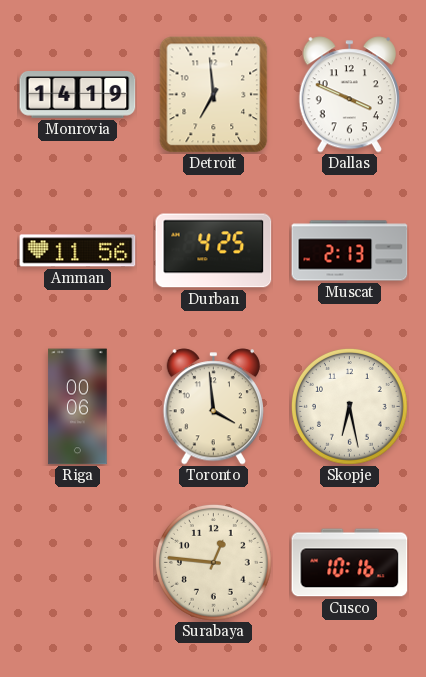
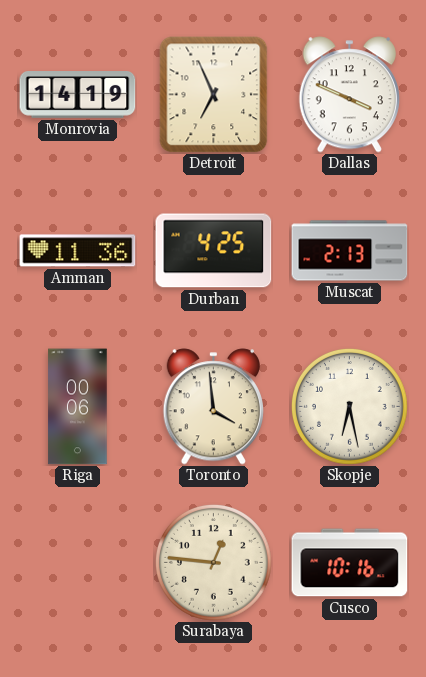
Detroit: 6:59 -> 6:56 (214, 95)
Amman: 11:56 -> 11:36 (78, 251)
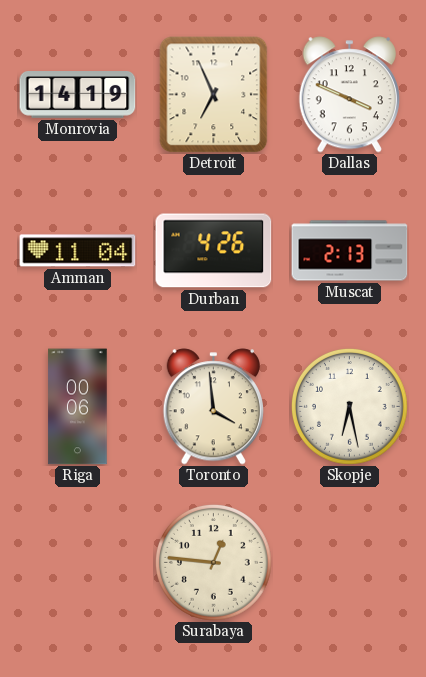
Amman: 11:36 -> 11:04 (78, 251)
Durban: 4:25 -> 4:26 (214, 251)
Cusco: 10:16 -> none (350, 563)
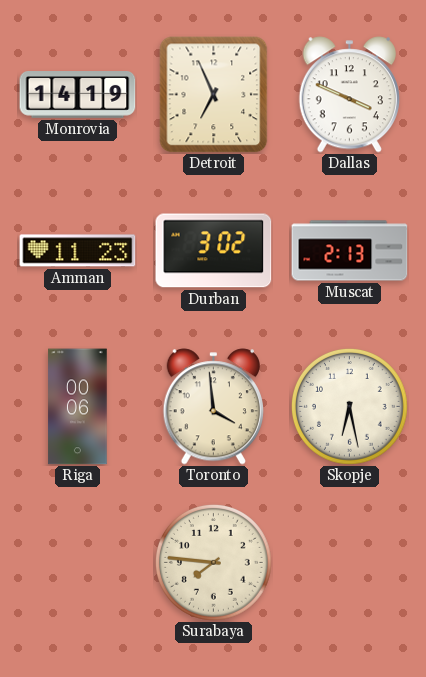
Amman: 11:04 -> 11:23 (78, 251)
Durban: 4:26 -> 3:02 (214, 251)
Surabaya: 12:46 -> 7:46 (213, 562)
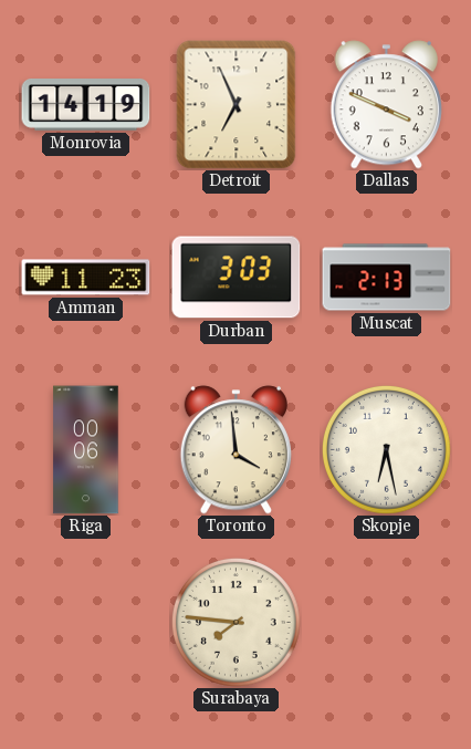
Durban: 3:02 -> 3:03 (237, 278)
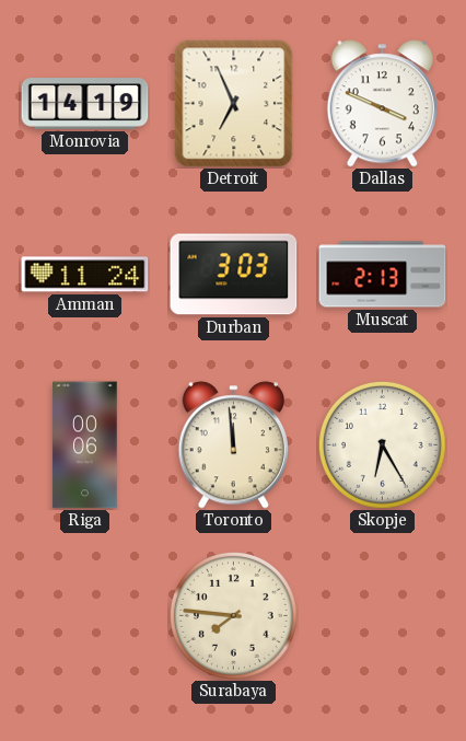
Amman: 11:23 -> 11:24 (85, 275)
Toronto: 3:59 -> 11:59 (233, 445)
Skopje: 6:28 -> 6:25 (382, 444)
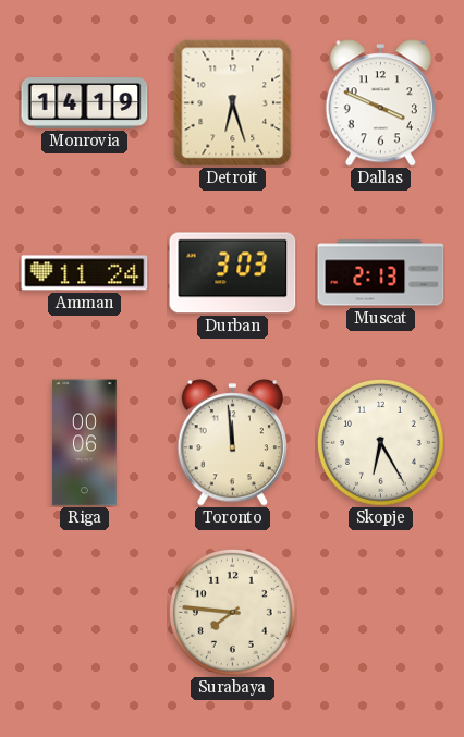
Detroit: 6:56 -> 6:27 (233, 103)
